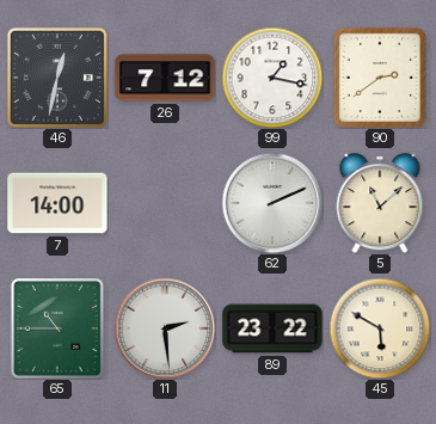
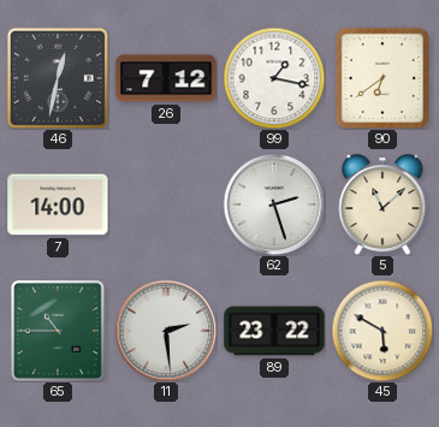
90: 2:39 -> 6:39 (382, 78)
62: 2:11 -> 2:27 (274, 204)
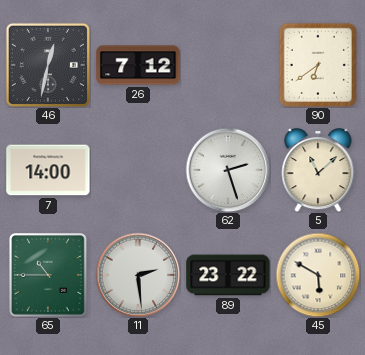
99: 1:17 -> none (274, 78)
